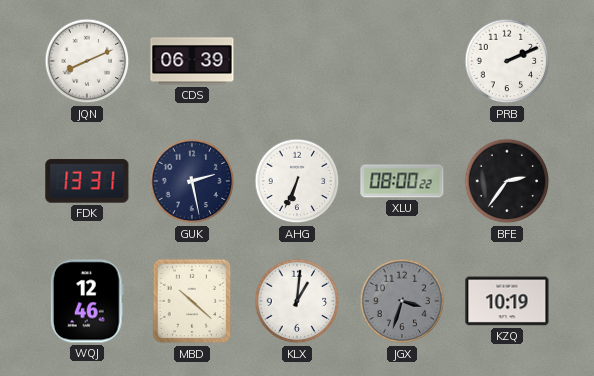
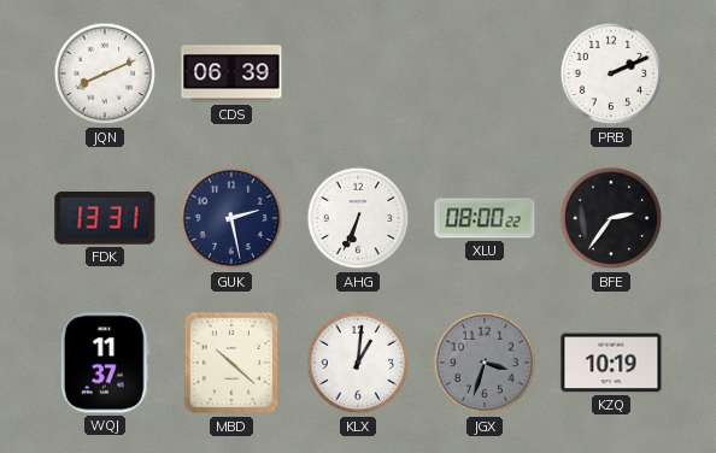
WQJ: 12:46 -> 11:37 (105, 363)
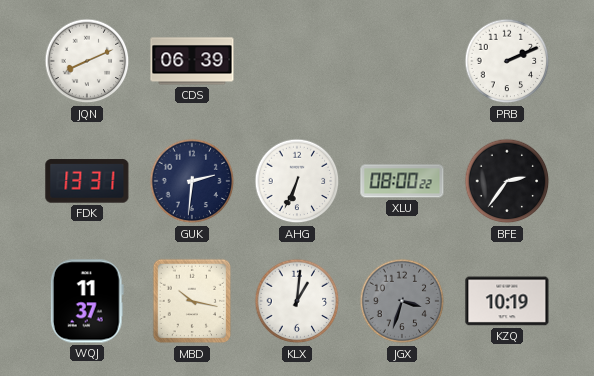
GUK: 2:28 -> 2:31 (192, 181)
MBD: 10:22 -> 10:17 (192, 301)
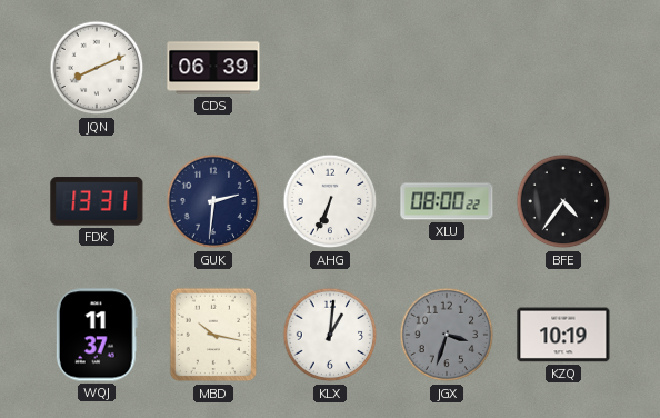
PRB: 2:11 -> none (507, 61)
BFE: 2:36 -> 4:36 (563, 201)
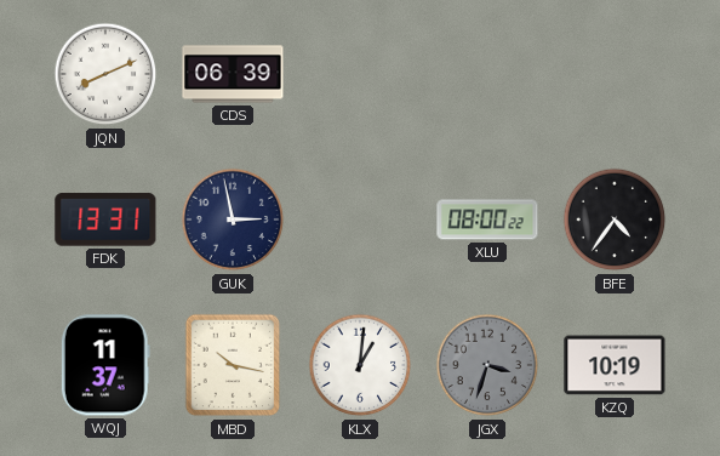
GUK: 2:31 -> 2:58 (233, 220)
AHG: 6:34 -> none (330, 201)
